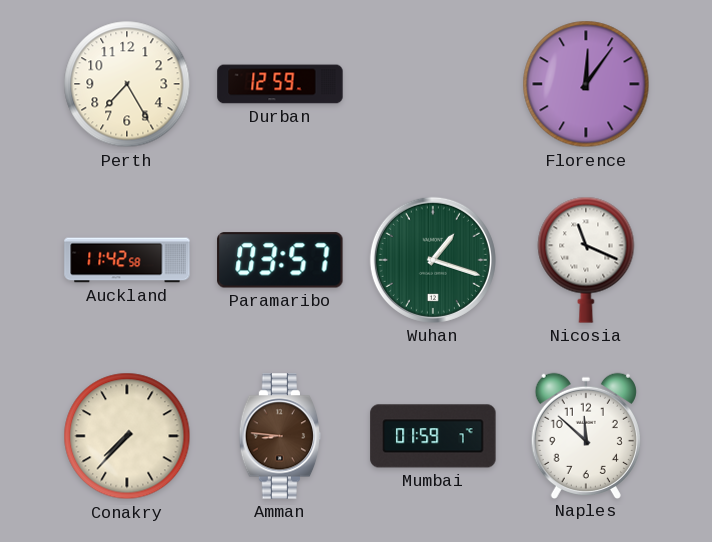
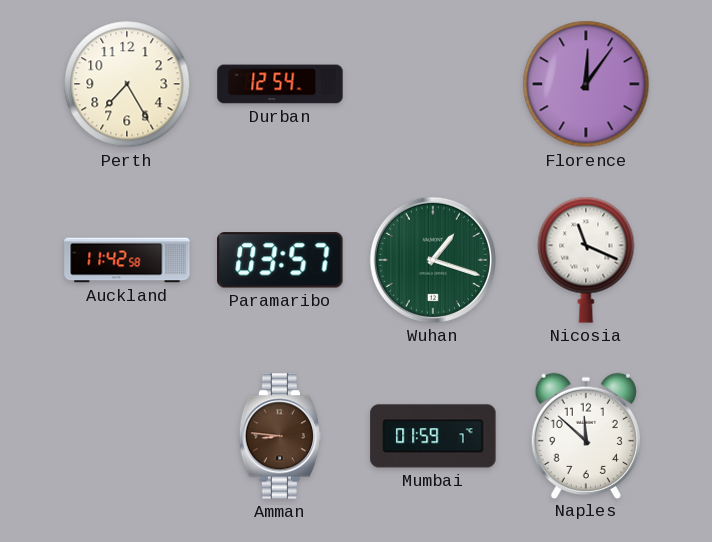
Durban: 12:59 -> 12:54 (280, 84)
Conakry: 7:37 -> none (127, 436)
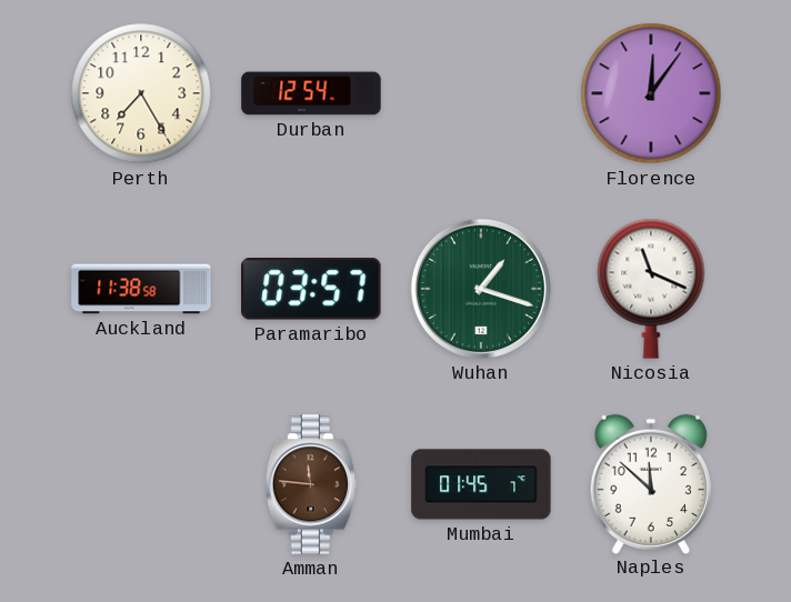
Auckland: 11:42 -> 11:38 (141, 289)
Amman: 8:46 -> 11:46 (311, 484)
Mumbai: 01:59 -> 01:45 (481, 484)
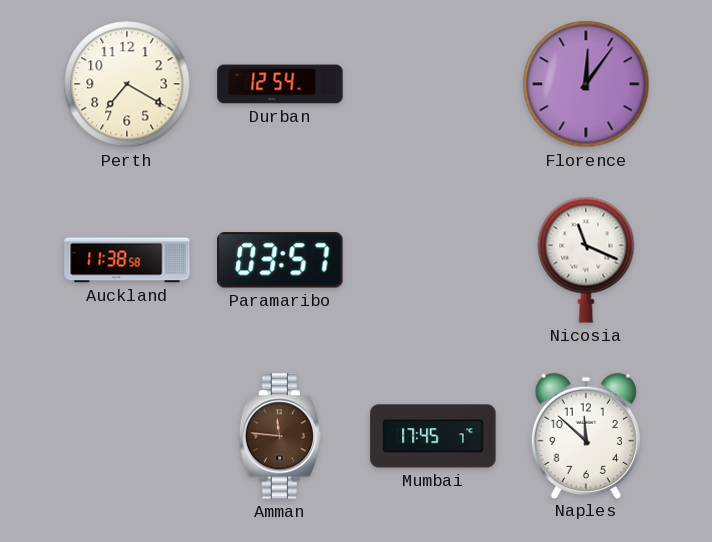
Perth: 7:25 -> 7:20 (127, 84)
Wuhan: 1:18 -> none (481, 289)
Mumbai: 01:45 -> 17:45 (433, 436)
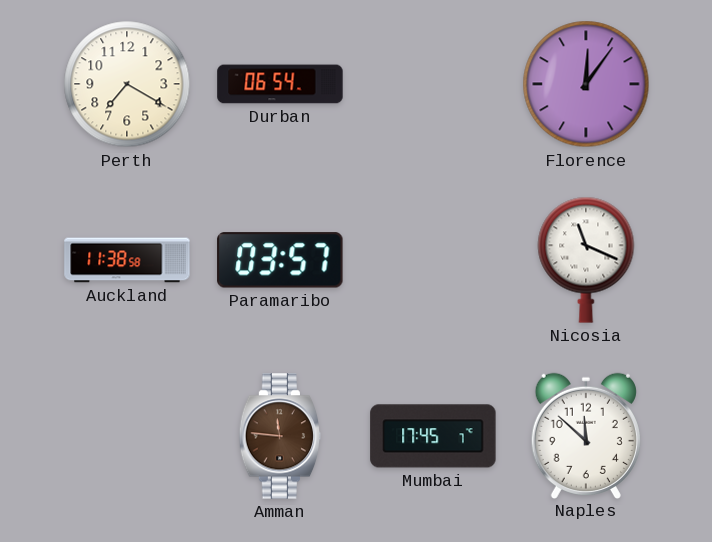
Durban: 12:54 -> 06:54 (280, 84)
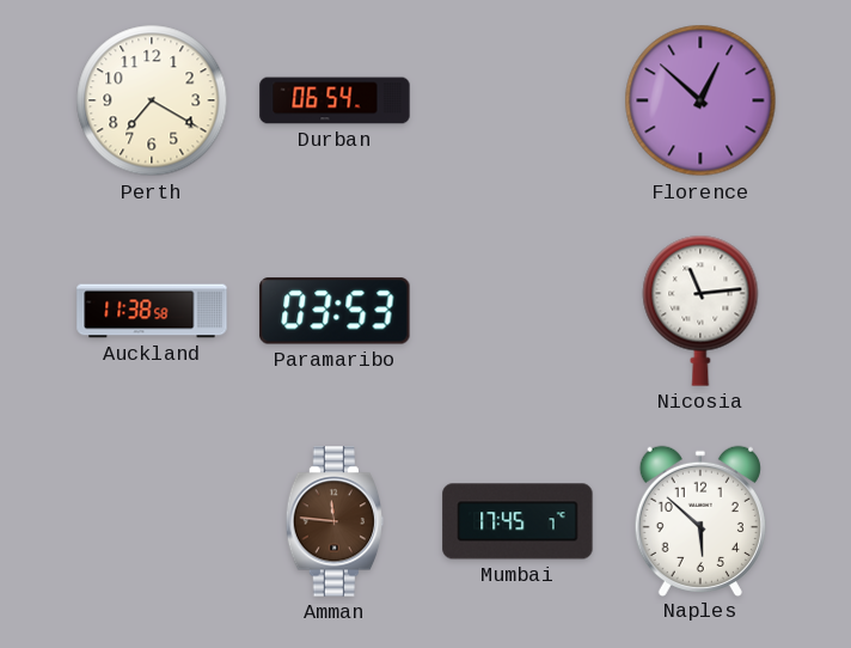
Florence: 12:06 -> 12:52 (700, 100)
Paramaribo: 03:57 -> 03:53 (335, 311)
Nicosia: 11:19 -> 11:14 (700, 311)
Naples: 11:52 -> 5:52 (700, 520)
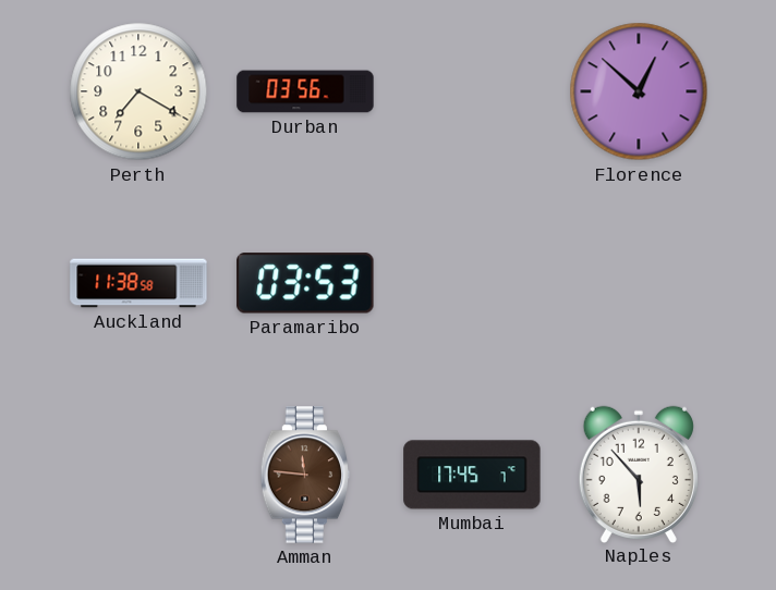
Durban: 06:54 -> 03:56 (305, 91)
Nicosia: 11:14 -> none (700, 311)
Naples: 5:52 -> 5:53 (639, 474)
